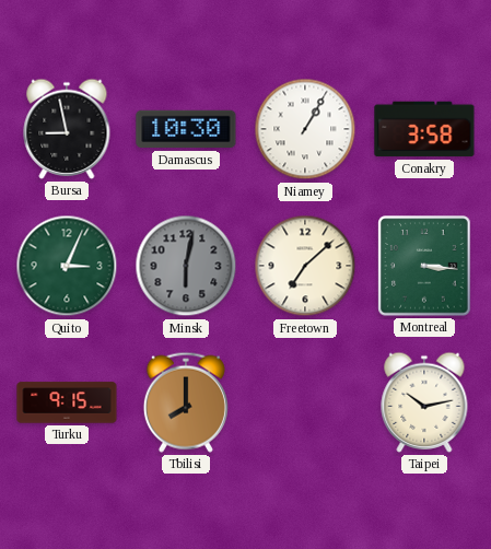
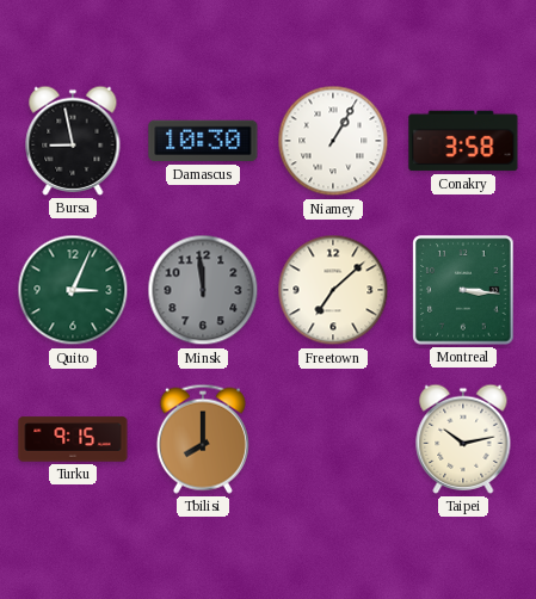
Minsk: 6:02 -> 11:59 (203, 290)
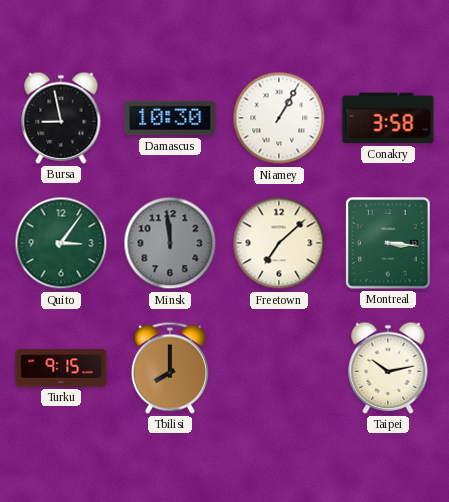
Quito: 3:04 -> 3:06 (61, 243)
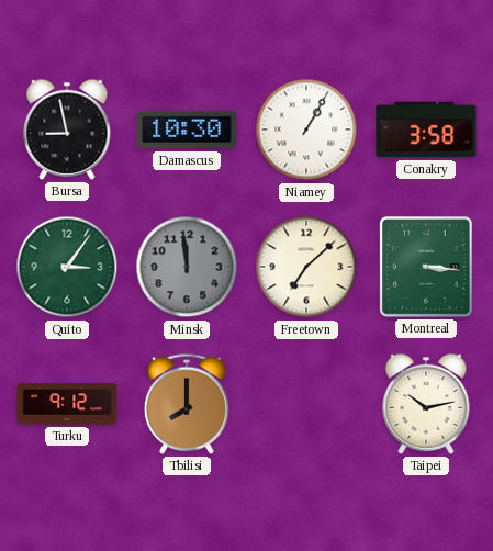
Turku: 9:15 -> 9:12 (67, 404)
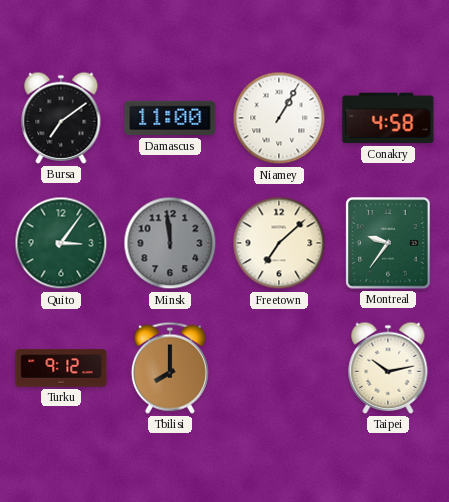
Bursa: 8:58 -> 7:09 (61, 118)
Damascus: 10:30 -> 11:00 (170, 118)
Conakry: 3:58 -> 4:58 (388, 118)
Montreal: 3:16 -> 9:36 (388, 243)
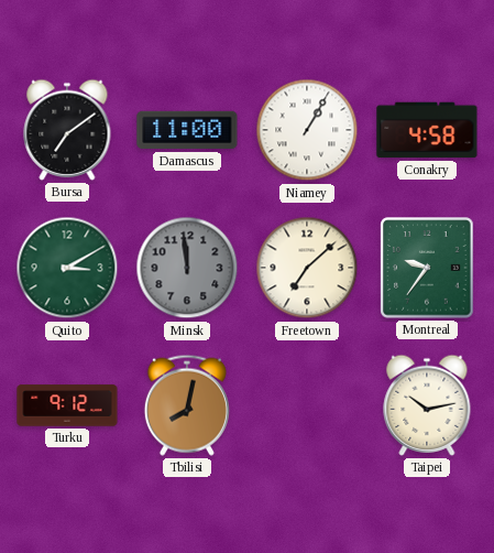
Quito: 3:06 -> 3:10 (67, 268)
Tbilisi: 8:00 -> 8:02 (187, 405)
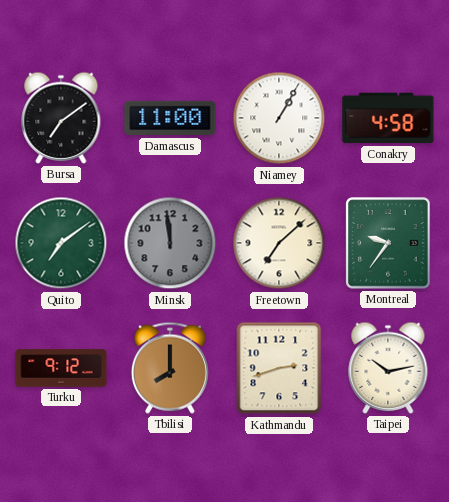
Quito: 3:10 -> 7:09 (61, 243)
Tbilisi: 8:02 -> 8:00 (170, 368)
Kathmandu: none -> 2:42 (279, 368)
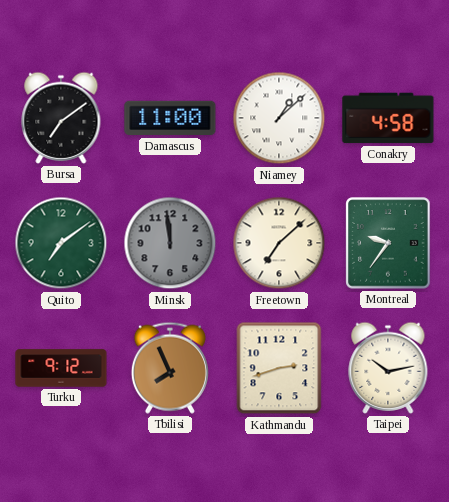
Niamey: 1:05 -> 1:08 (279, 118)
Tbilisi: 8:00 -> 7:56 (170, 368)
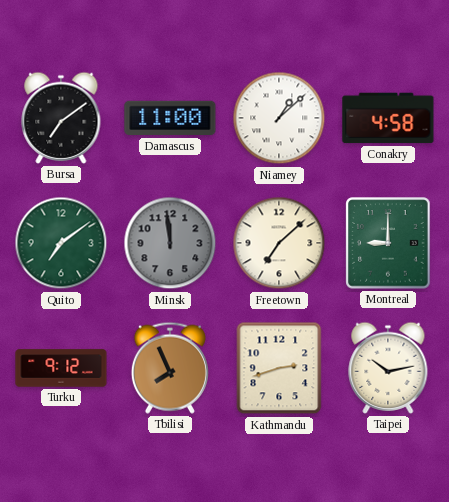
Montreal: 9:36 -> 9:00 (388, 243)
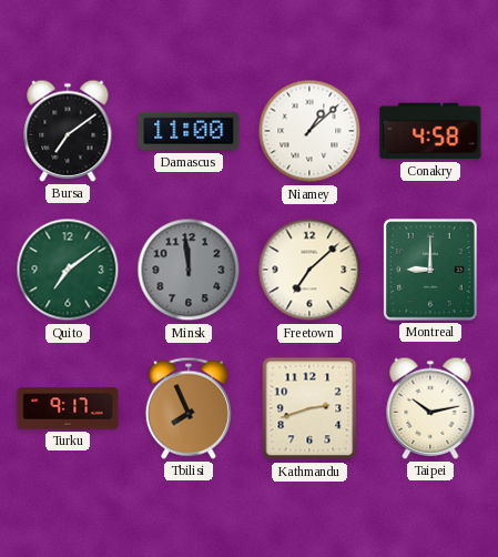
Turku: 9:12 -> 9:17 (68, 408)
